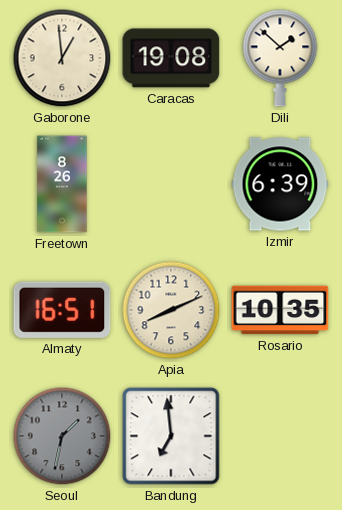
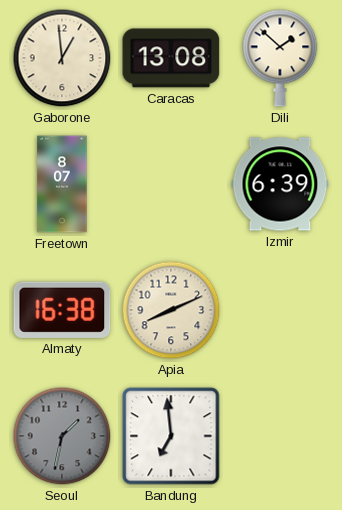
Caracas: 19:08 -> 13:08 (171, 58)
Freetown: 8:26 -> 8:07 (62, 184)
Almaty: 16:51 -> 16:38 (62, 310)
Rosario: 10:35 -> none (280, 310)
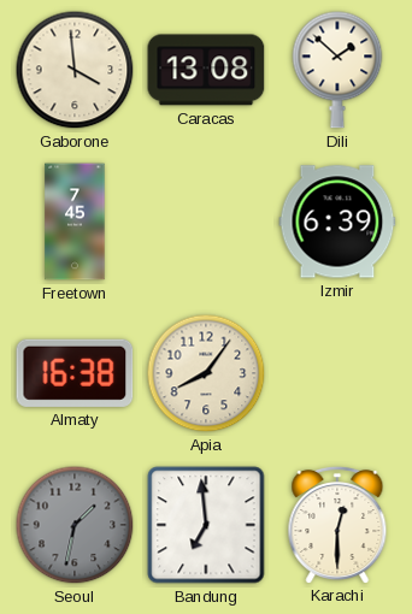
Gaborone: 12:59 -> 3:59 (75, 70)
Freetown: 8:07 -> 7:45 (75, 222)
Apia: 8:11 -> 8:06 (206, 373)
Karachi: none -> 12:30 (337, 524)
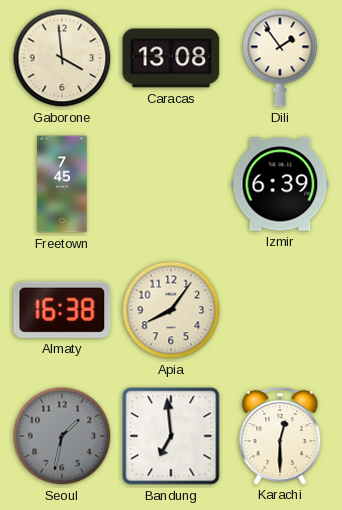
Dili: 1:52 -> 1:54 (280, 58)
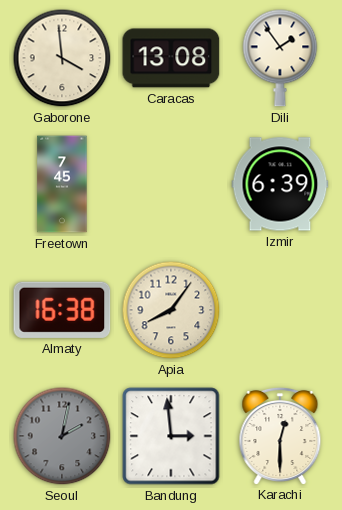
Seoul: 1:32 -> 2:02 (62, 436)
Bandung: 6:59 -> 2:59 (171, 436)
